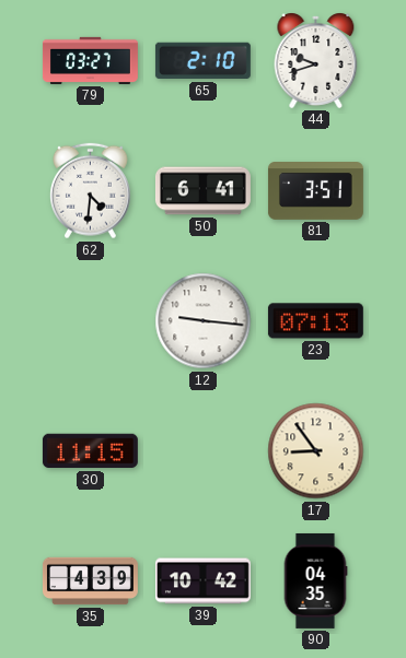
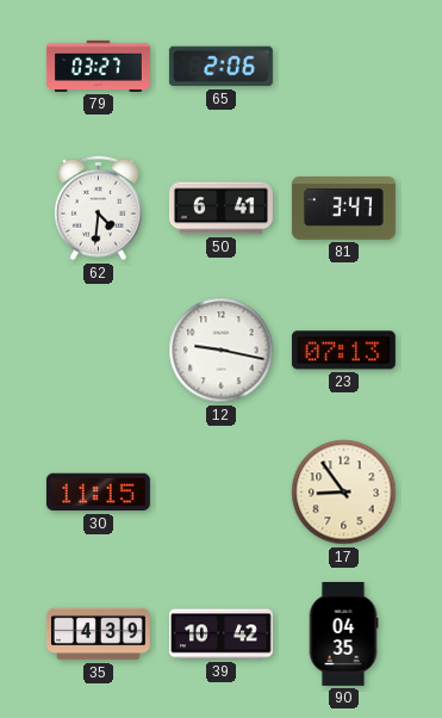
65: 2:10 -> 2:06 (220, 67)
44: 9:42 -> none (316, 60)
81: 3:51 -> 3:47 (343, 209)
12: 9:16 -> 9:17 (222, 351)
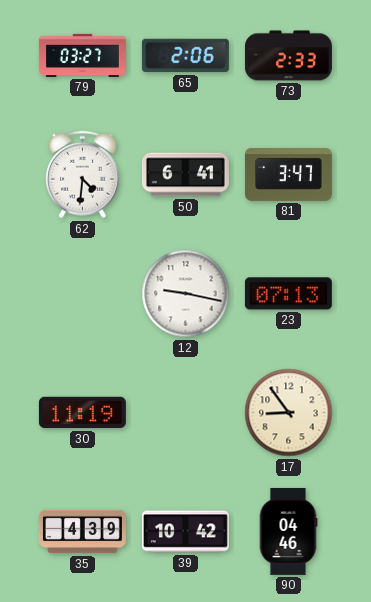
73: none -> 2:33 (288, 56)
30: 11:15 -> 11:19 (82, 413)
90: 04:35 -> 04:46 (288, 531)
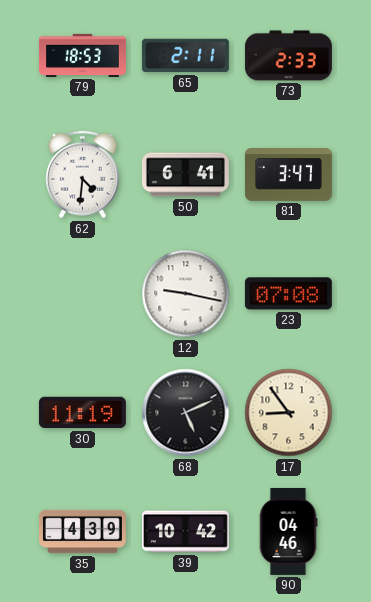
79: 03:27 -> 18:53 (82, 55)
65: 2:06 -> 2:11 (185, 56)
23: 07:13 -> 07:08 (288, 294)
68: none -> 5:11 (186, 413)
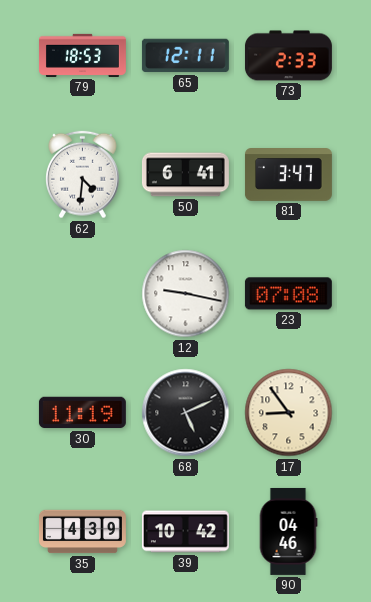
65: 2:11 -> 12:11 (185, 56)
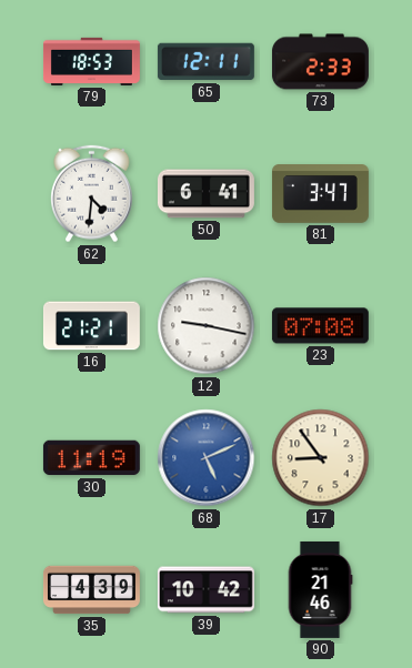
16: none -> 21:21 (91, 326)
68 dial: black -> blue (207, 458)
90: 04:46 -> 21:46 (320, 589)
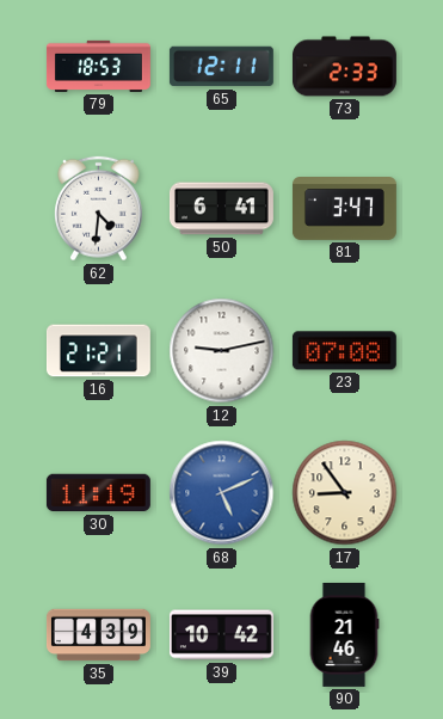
12: 9:17 -> 9:13 (222, 351)
